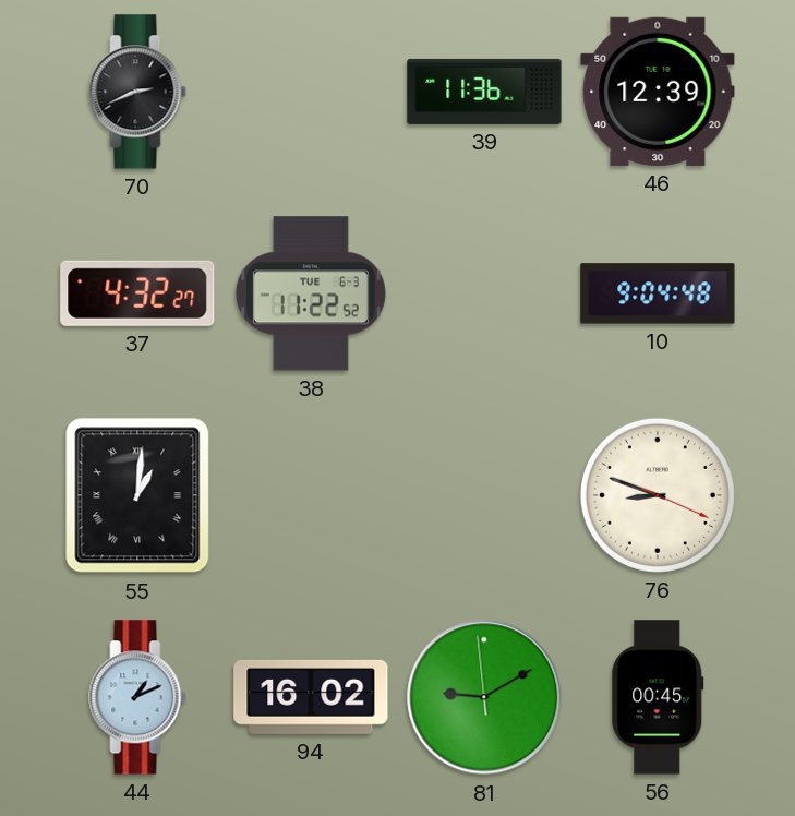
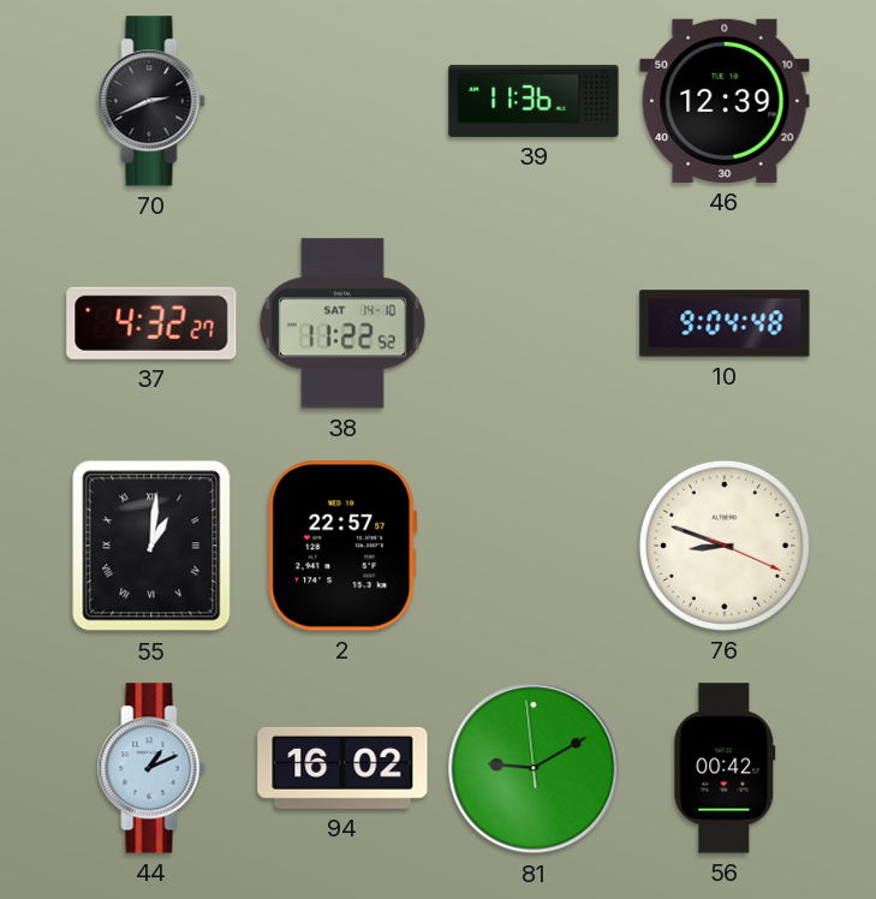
38 date: TUE 6-3 -> SAT 14-10 (342, 323)
2: none -> 22:57 (342, 546)
56: 00:45 -> 00:42 (725, 768)
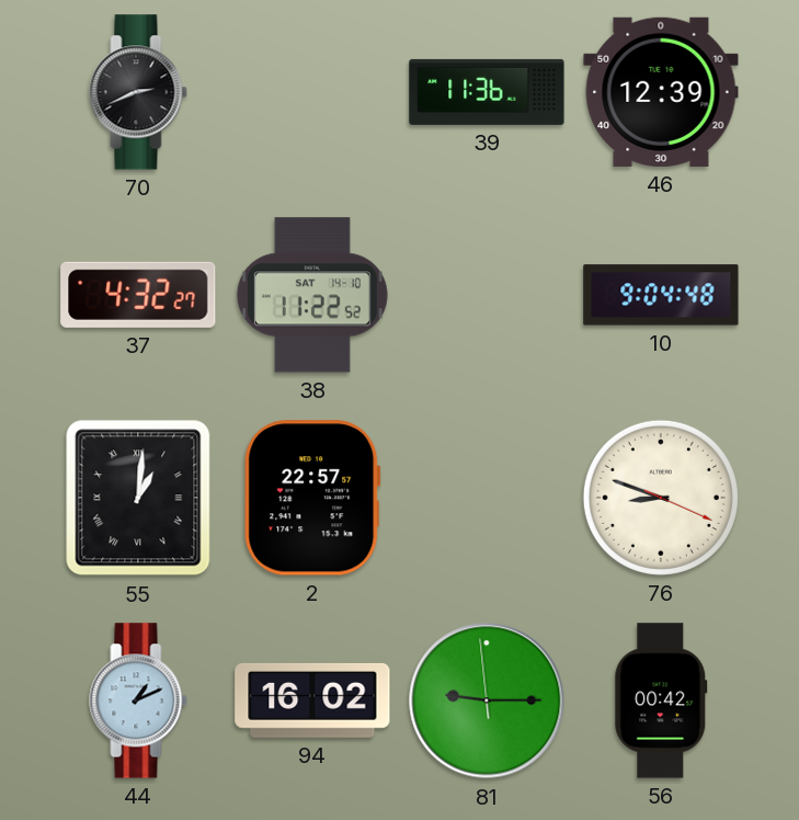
81: 9:09 -> 9:14 (487, 701)
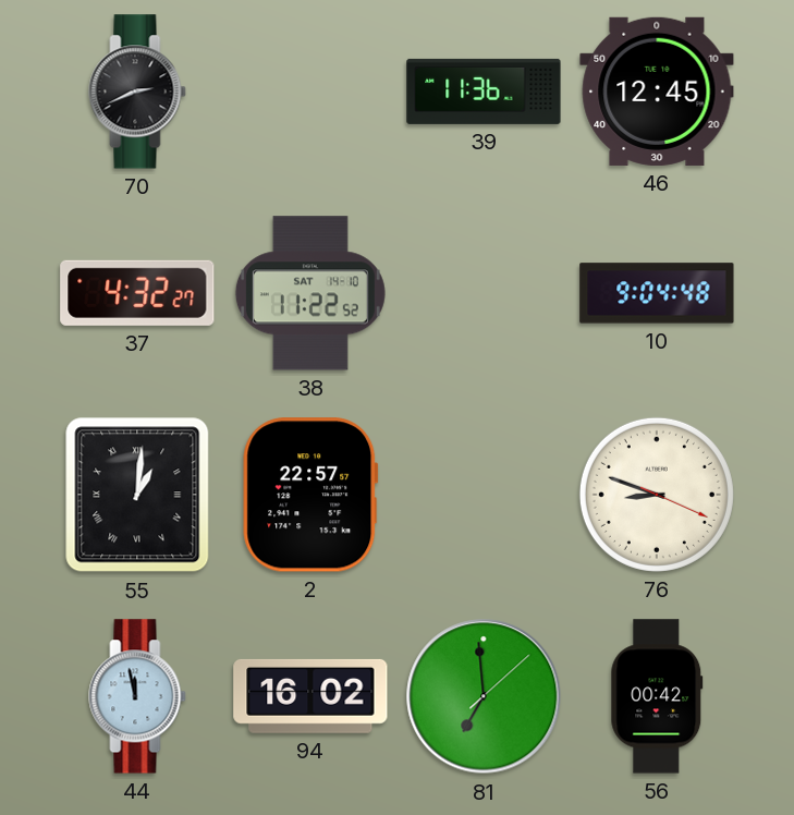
46: 12:39 -> 12:45 (657, 92)
44: 1:11 -> 11:58 (137, 696)
81: 9:14 -> 6:59 (484, 696)
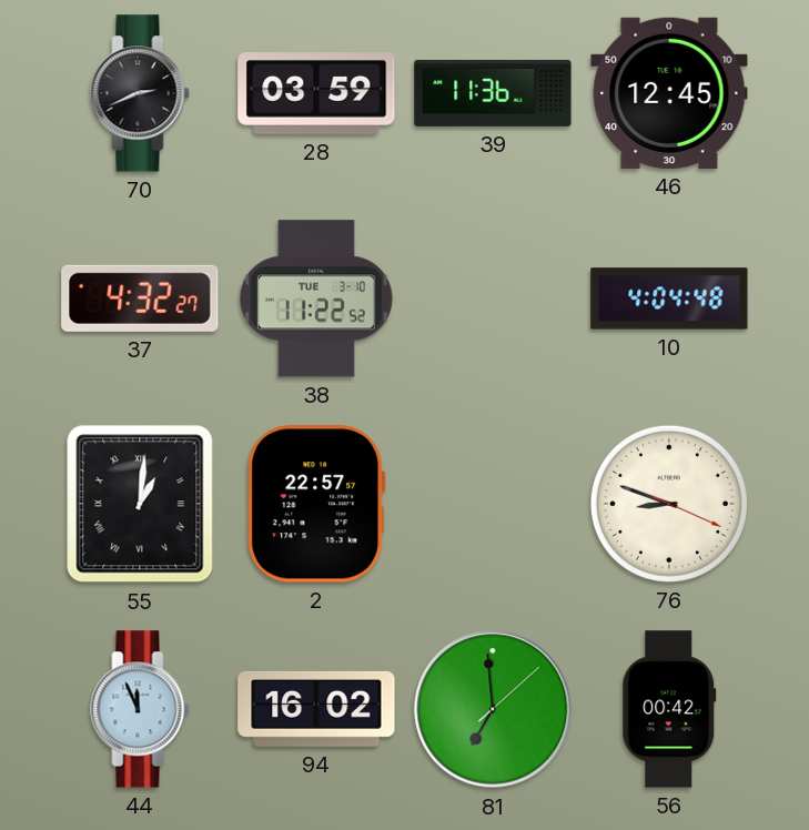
28: none -> 03:59 (316, 93)
38 date: SAT 14-10 -> TUE 3-10 (316, 298)
10: 9:04 -> 4:04 (669, 298)
44: 11:58 -> 11:56 (140, 709)
